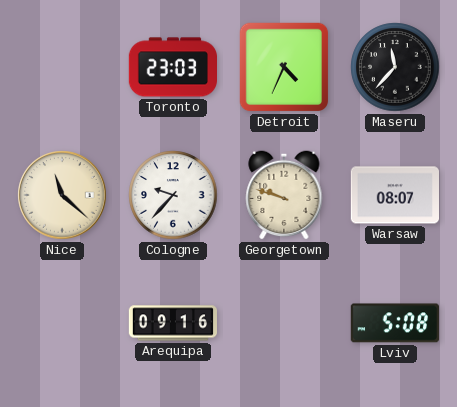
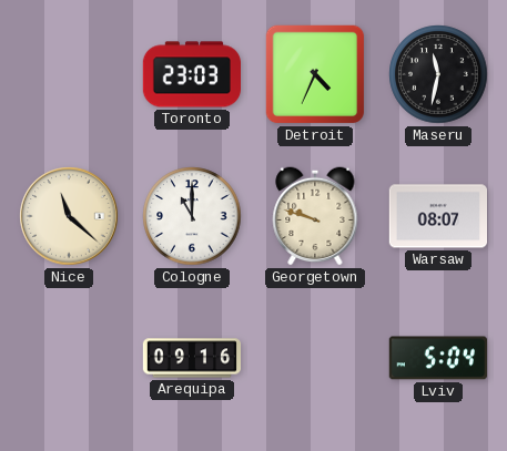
Maseru: 11:37 -> 11:32 (438, 74)
Cologne: 9:37 -> 11:00 (192, 216)
Lviv: 5:08 -> 5:04 (438, 358)
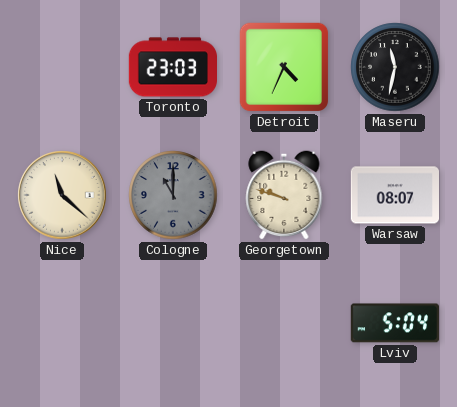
Cologne dial: white -> grey (173, 195)
Arequipa: 09:16 -> none (191, 358)
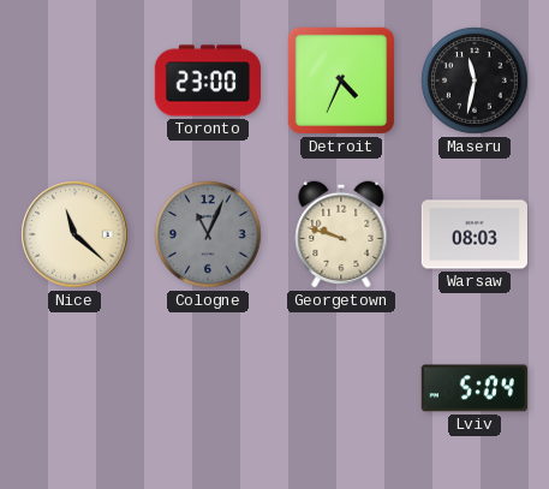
Toronto: 23:03 -> 23:00 (207, 80)
Cologne: 11:00 -> 11:04 (208, 234)
Warsaw: 08:07 -> 08:03 (473, 234)
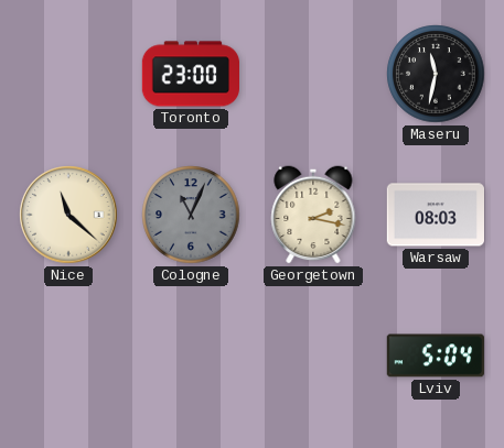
Detroit: 4:34 -> none (341, 80)
Georgetown: 9:48 -> 2:17 (313, 215)
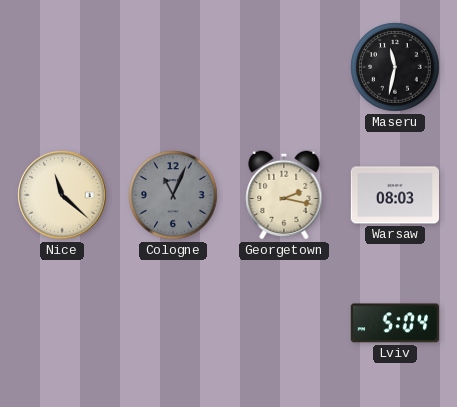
Toronto: 23:00 -> none (190, 74)
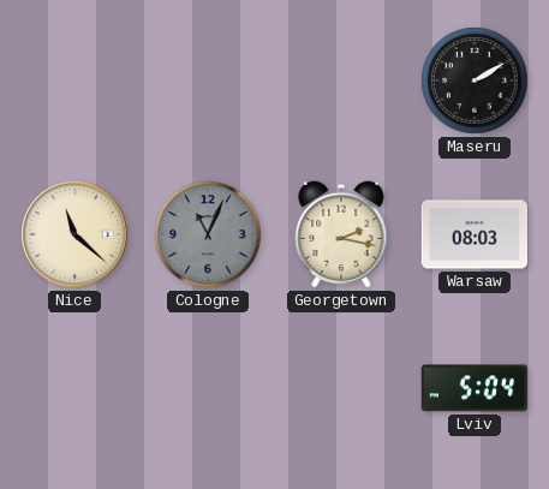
Maseru: 11:32 -> 2:10 (475, 80)
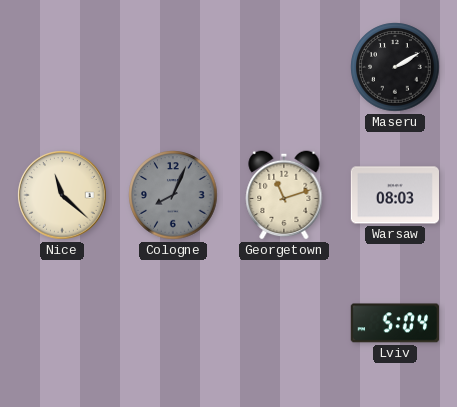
Cologne: 11:04 -> 8:04 (173, 195)
Georgetown: 2:17 -> 11:12 (284, 195)
